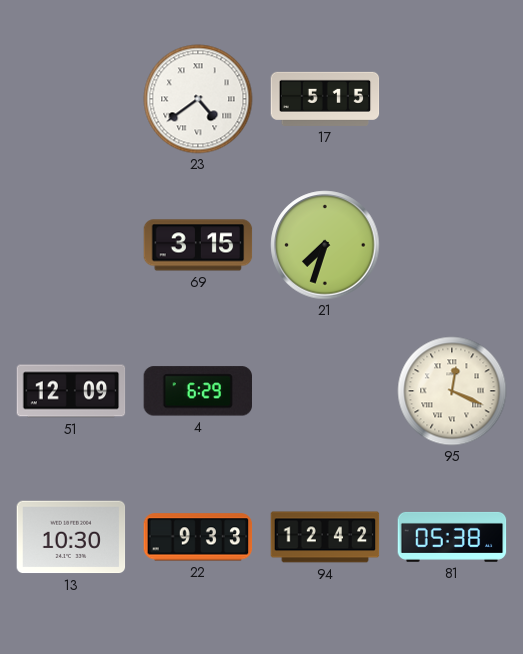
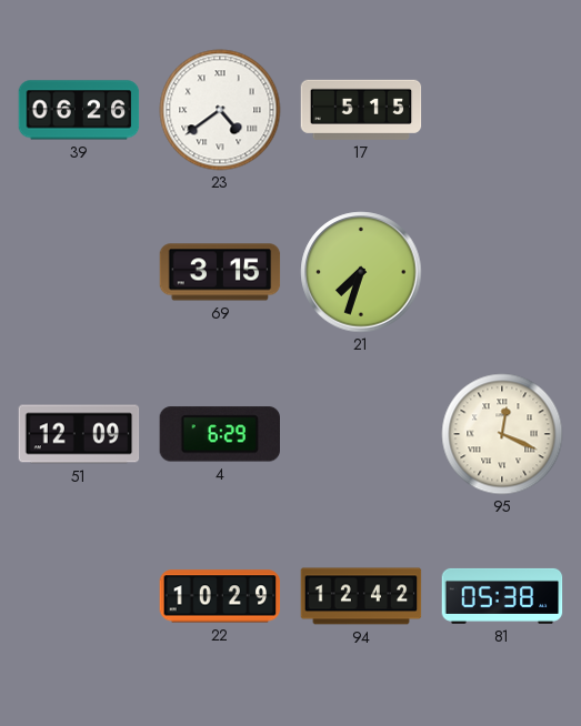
39: none -> 06:26 (79, 110)
13: 10:30 -> none (71, 537)
22: 9:33 -> 10:29 (220, 596)
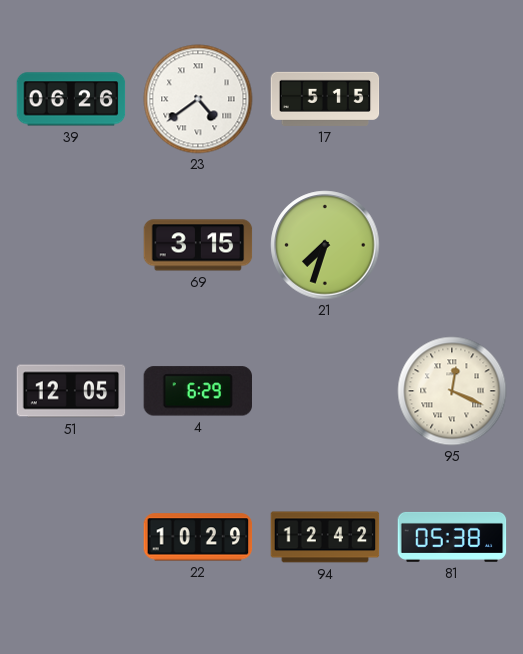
51: 12:09 -> 12:05 (71, 391)
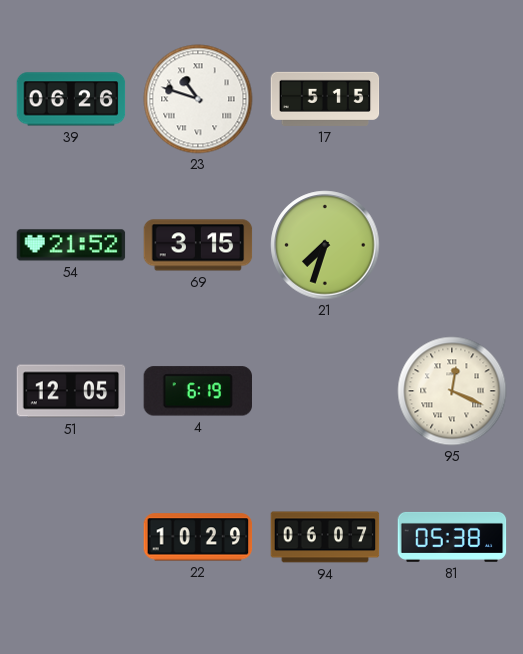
23: 4:39 -> 10:48 (198, 99)
54: none -> 21:52 (71, 245)
4: 6:29 -> 6:19 (197, 391)
94: 12:42 -> 06:07 (325, 537)
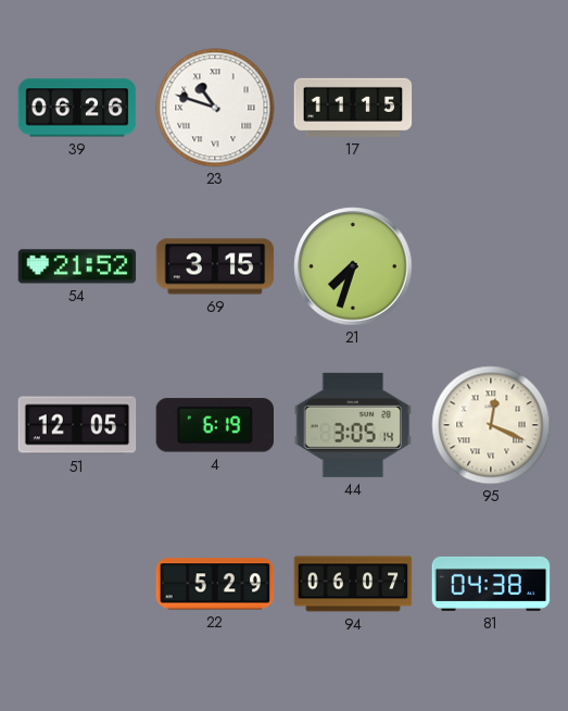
17: 5:15 -> 11:15 (353, 108)
44: none -> 3:05 (353, 425)
22: 10:29 -> 5:29 (215, 584)
81: 05:38 -> 04:38 (491, 584)
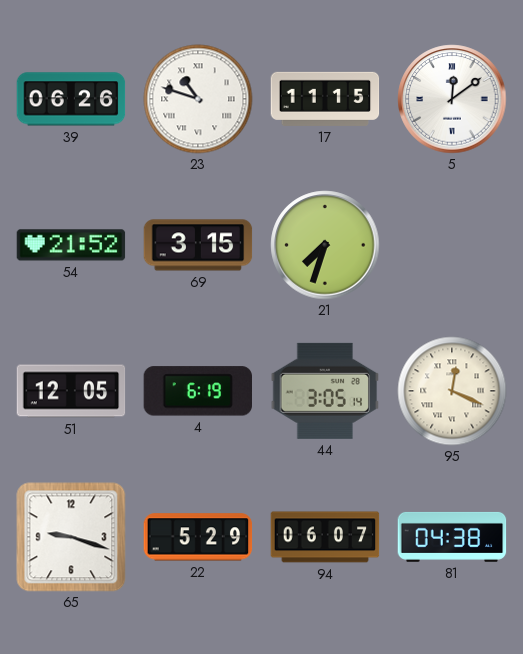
5: none -> 12:09 (452, 99)
65: none -> 9:18 (71, 537)
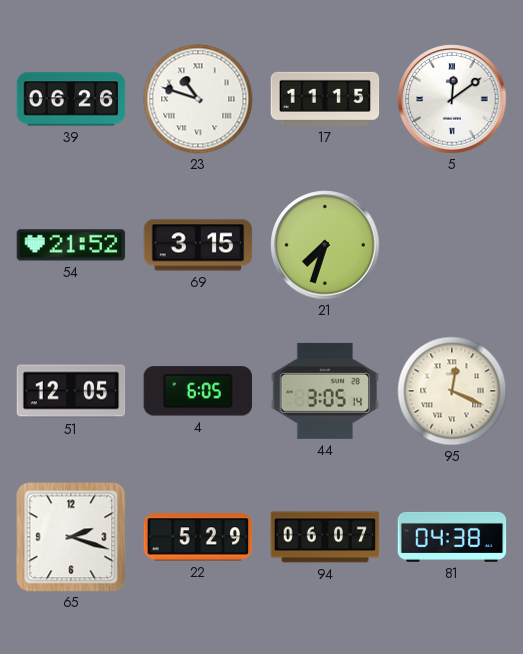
4: 6:19 -> 6:05 (197, 391)
65: 9:18 -> 2:18 (71, 537)
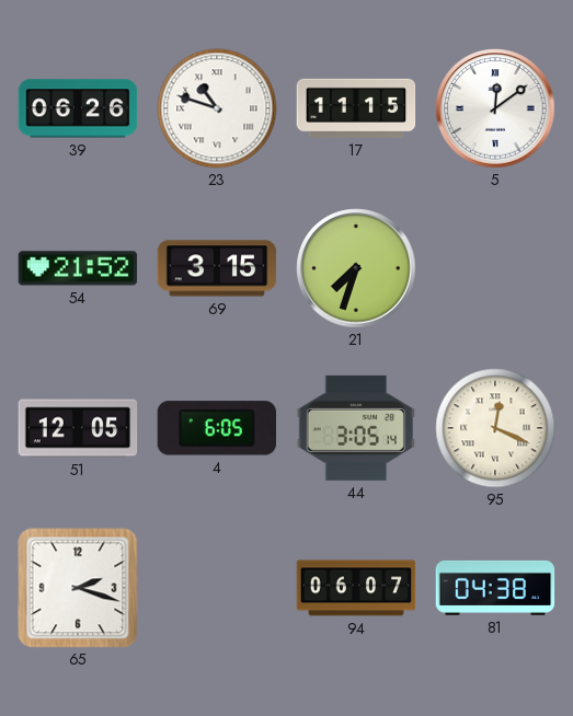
22: 5:29 -> none (198, 537)
